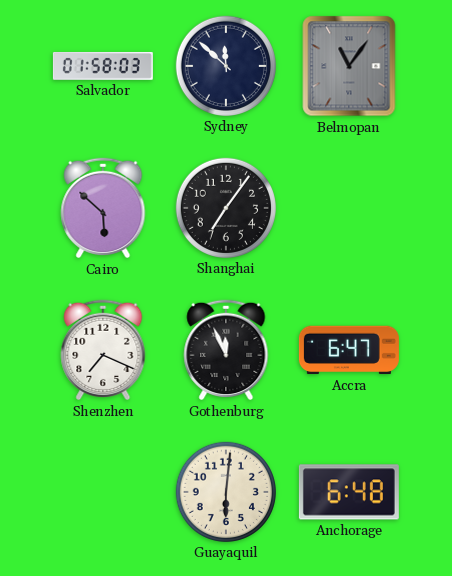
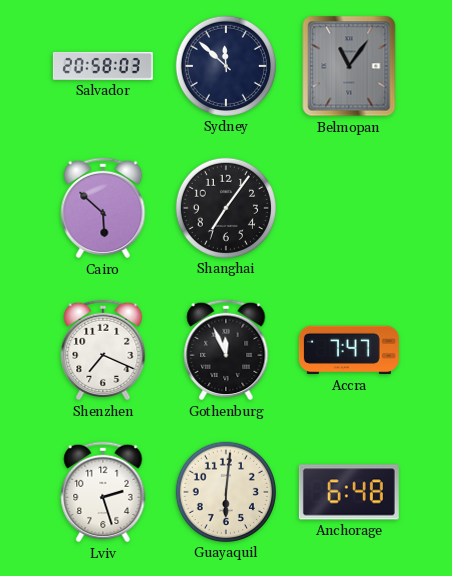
Salvador: 01:58 -> 20:58 (103, 66)
Accra: 6:47 -> 7:47 (349, 350)
Lviv: none -> 2:27 (103, 492)
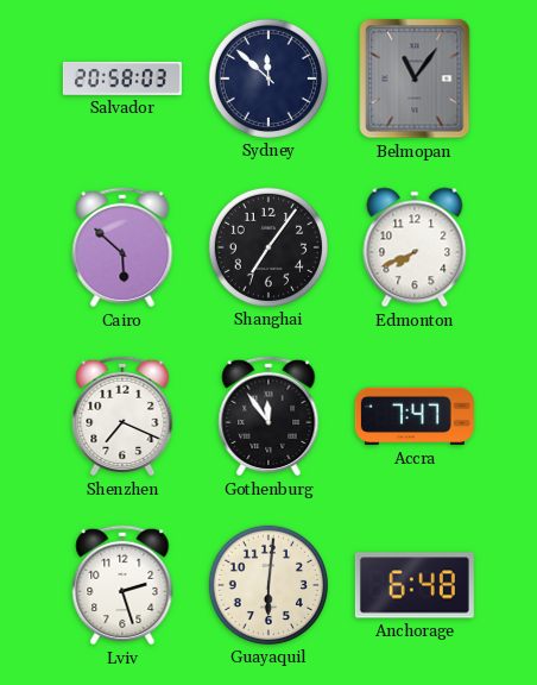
Edmonton: none -> 7:41 (415, 247)
Gothenburg: 11:56 -> 11:54 (268, 416)
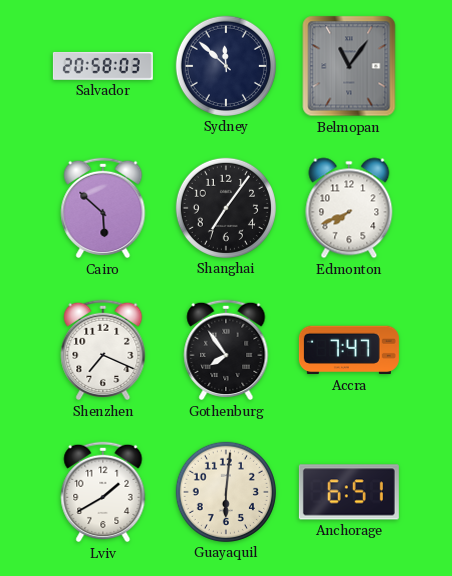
Gothenburg: 11:54 -> 7:54 (226, 350)
Lviv: 2:27 -> 1:40 (103, 492)
Anchorage: 6:48 -> 6:51 (349, 492)
